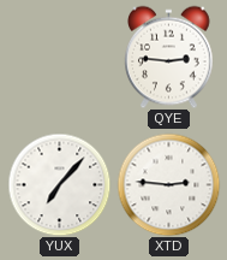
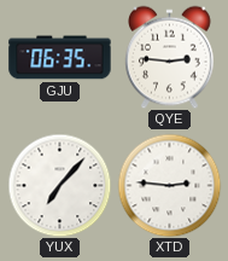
GJU: none -> 06:35 (60, 58)
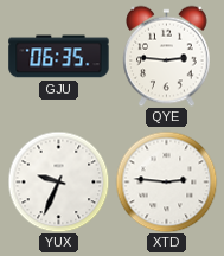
YUX: 7:07 -> 9:34 (58, 181)
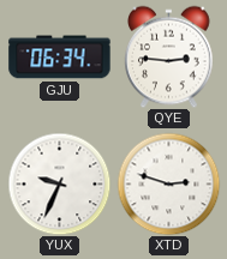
GJU: 06:35 -> 06:34 (60, 58)
XTD: 2:46 -> 2:48 (168, 183)
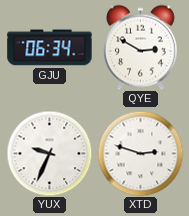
QYE: 2:46 -> 2:50 (141, 47)
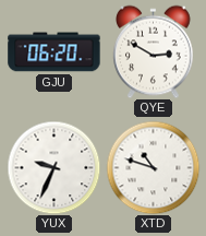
GJU: 06:34 -> 06:20 (54, 52)
XTD: 2:48 -> 10:48 (153, 167)
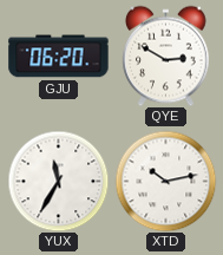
YUX: 9:34 -> 11:35 (58, 181)
XTD: 10:48 -> 10:13 (165, 181)
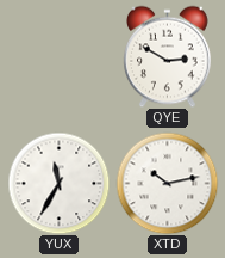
GJU: 06:20 -> none (59, 57)
